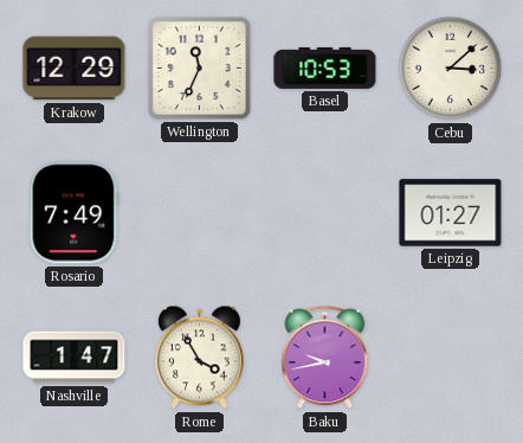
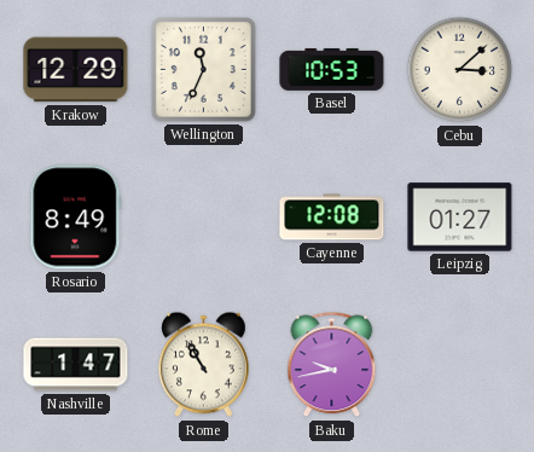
Rosario: 7:49 -> 8:49 (76, 218)
Cayenne: none -> 12:08 (332, 218)
Rome: 3:55 -> 10:55 (204, 365)
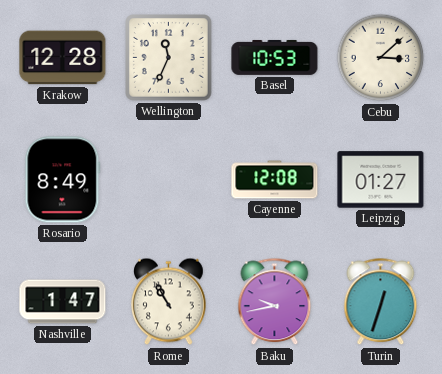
Krakow: 12:29 -> 12:28 (63, 58)
Turin: none -> 12:33 (381, 302)
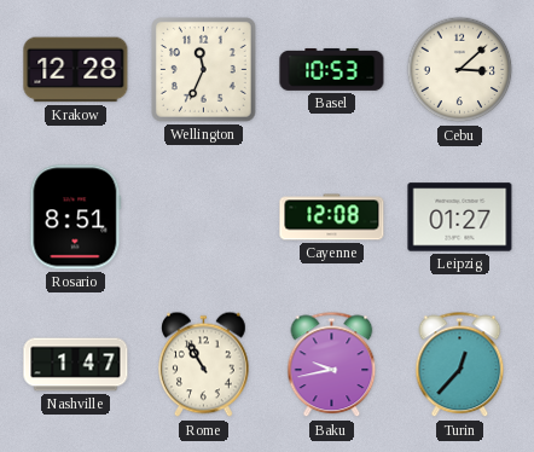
Rosario: 8:49 -> 8:51 (76, 218)
Turin: 12:33 -> 12:37 (460, 365)
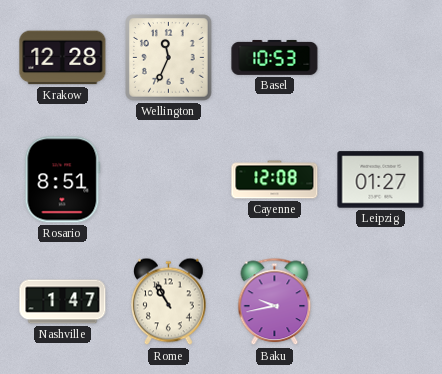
Cebu: 3:08 -> none (460, 70)
Turin: 12:37 -> none (460, 365)
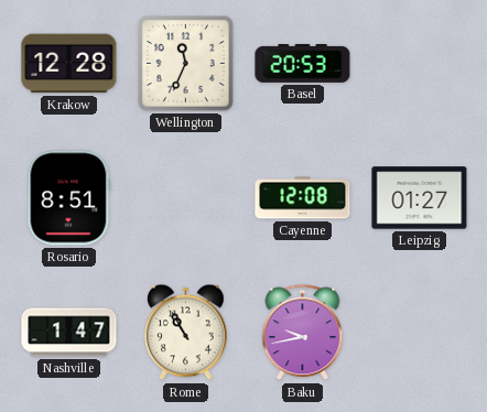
Basel: 10:53 -> 20:53 (303, 63)
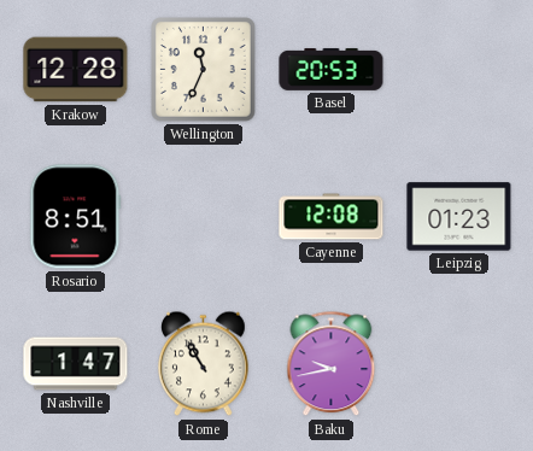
Leipzig: 01:27 -> 01:23 (459, 217)
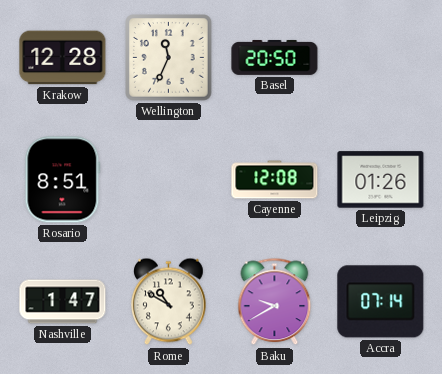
Basel: 20:53 -> 20:50 (275, 57)
Leipzig: 01:23 -> 01:26 (381, 180)
Rome: 10:55 -> 10:50 (169, 302)
Baku: 9:43 -> 9:40 (275, 302)
Accra: none -> 07:14 (381, 302)
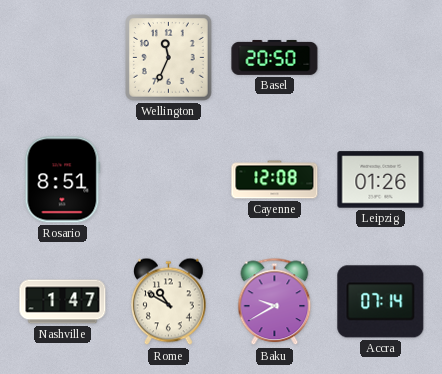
Krakow: 12:28 -> none (63, 58)
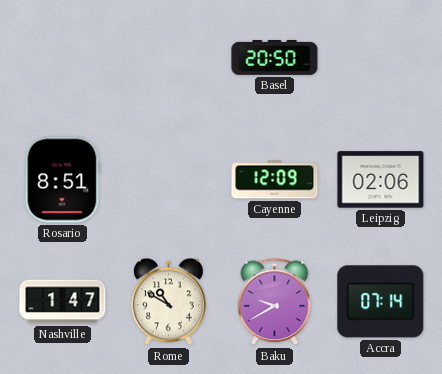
Wellington: 11:34 -> none (169, 58)
Cayenne: 12:08 -> 12:09 (275, 180)
Leipzig: 01:26 -> 02:06 (381, 180)
